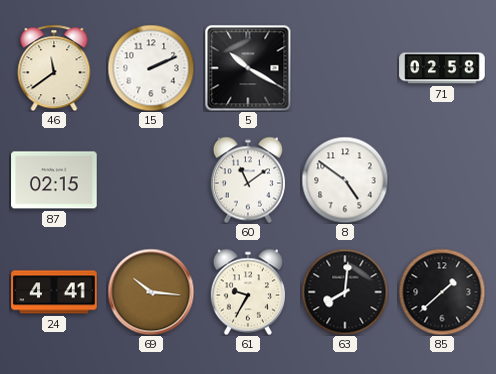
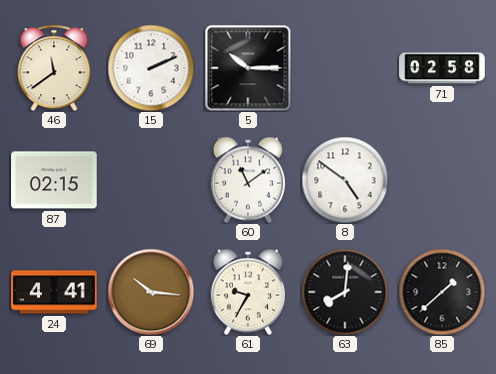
5: 10:20 -> 10:15 (248, 68)
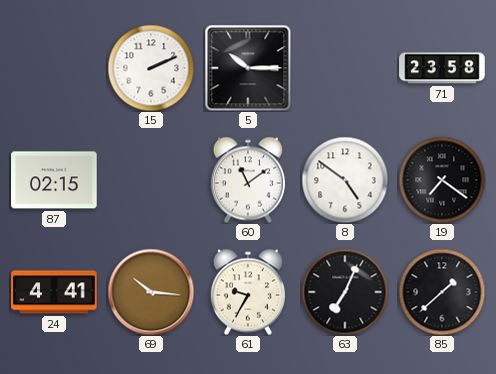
46: 11:39 -> none (54, 68)
71: 02:58 -> 23:58 (442, 68)
19: none -> 7:21 (442, 180)
63: 8:01 -> 7:04 (345, 292)
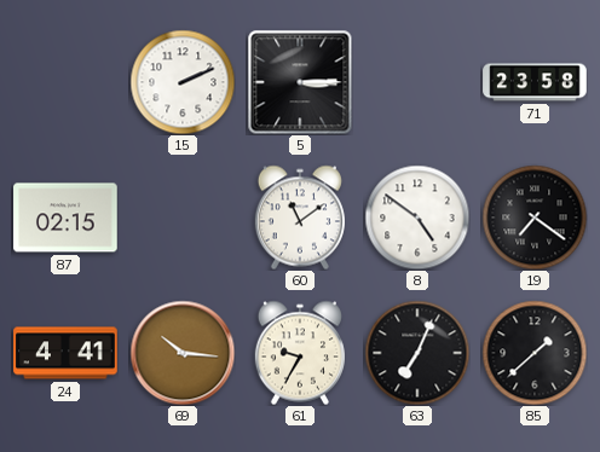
5: 10:15 -> 3:15 (300, 82)
